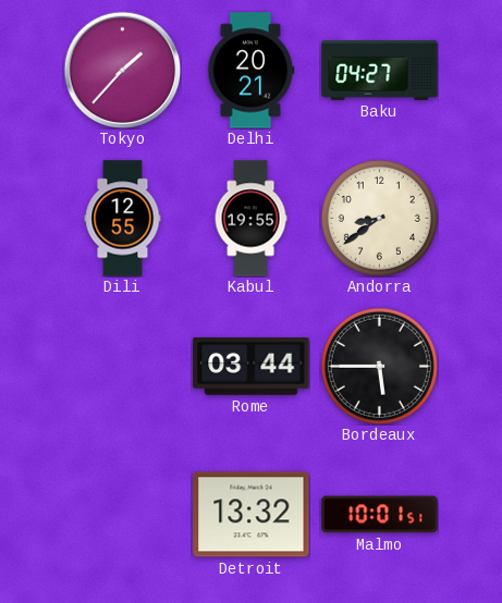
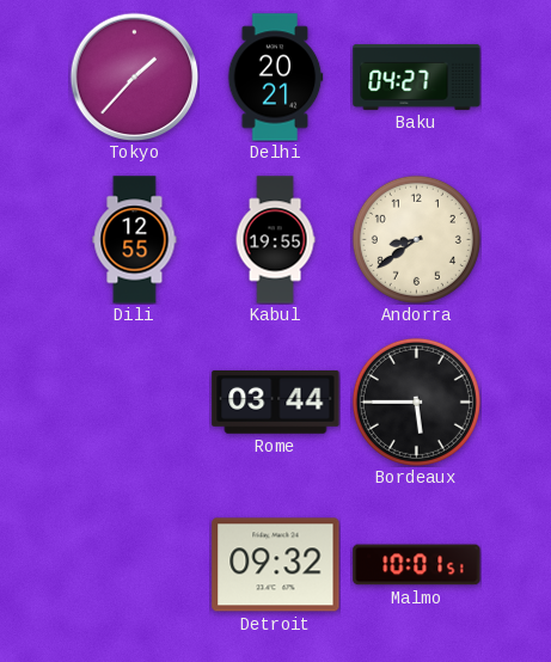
Detroit: 13:32 -> 09:32 (276, 565)
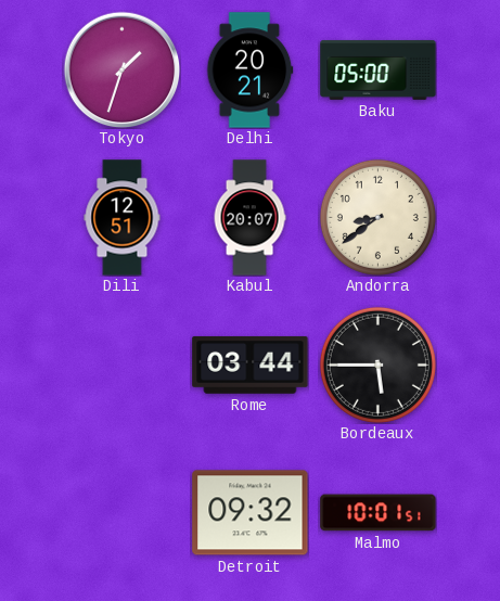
Tokyo: 1:37 -> 1:33 (121, 69)
Baku: 04:27 -> 05:00 (379, 69)
Dili: 12:55 -> 12:51 (123, 218)
Kabul: 19:55 -> 20:07 (249, 218)
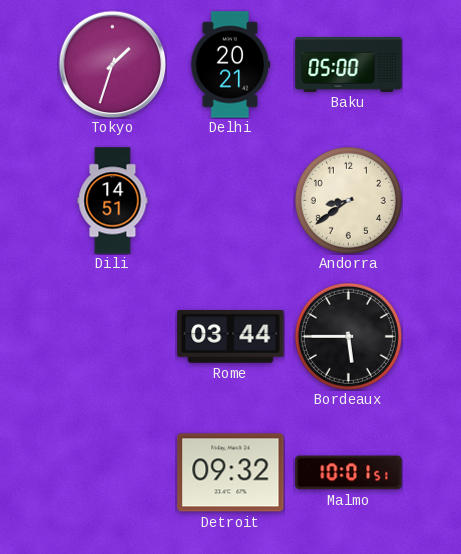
Dili: 12:51 -> 14:51 (113, 201)
Kabul: 20:07 -> none (249, 218)
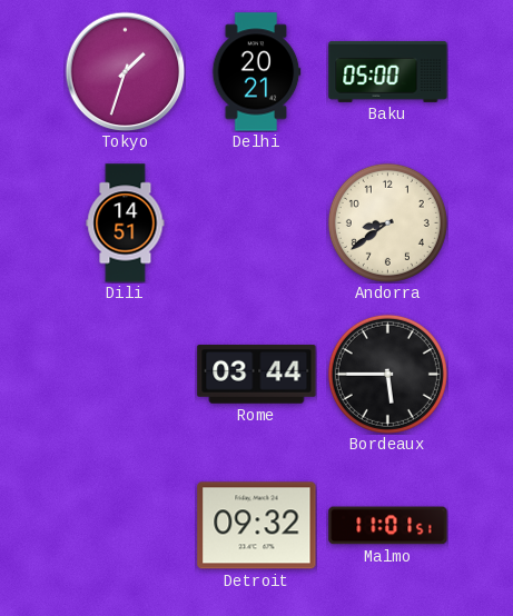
Malmo: 10:01 -> 11:01 (388, 526)
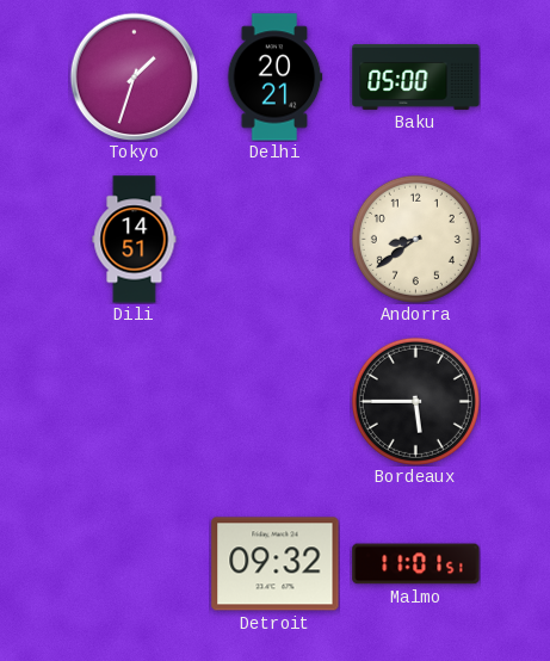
Rome: 03:44 -> none (257, 374)
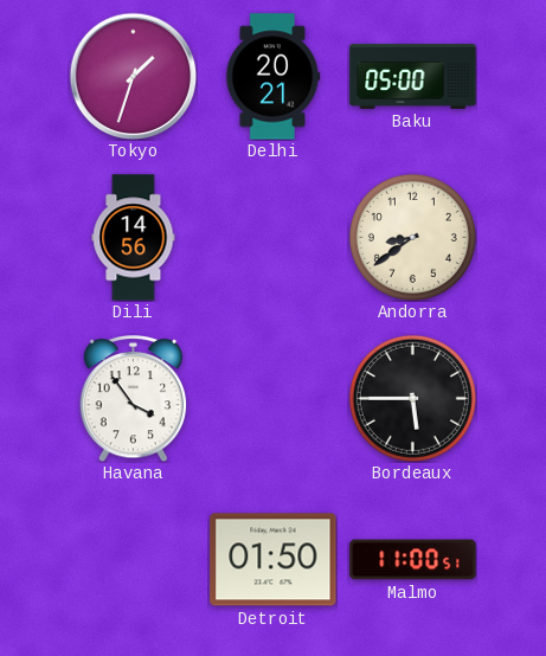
Dili: 14:51 -> 14:56 (134, 238)
Havana: none -> 3:54 (134, 399)
Detroit: 09:32 -> 01:50 (274, 560)
Malmo: 11:01 -> 11:00 (413, 560)
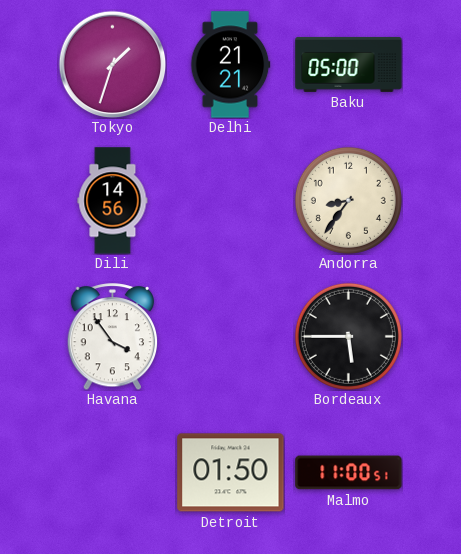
Delhi: 20:21 -> 21:21 (230, 65)
Andorra: 8:39 -> 8:36 (348, 200)
